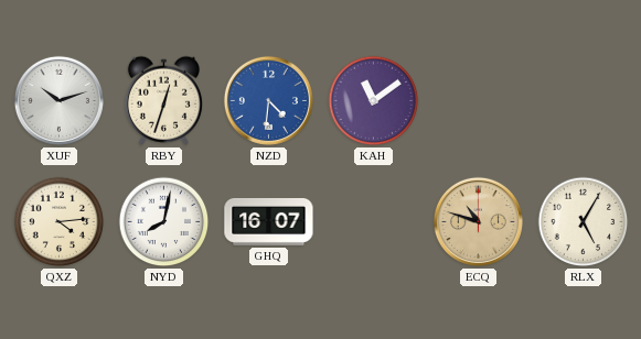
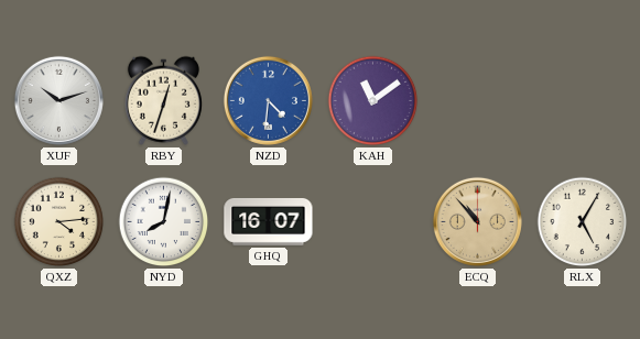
ECQ: 10:48 -> 10:53 (477, 221)
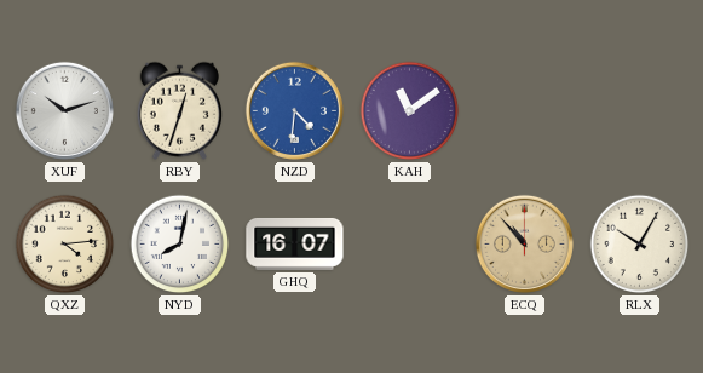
RLX: 5:05 -> 10:05 (640, 245)
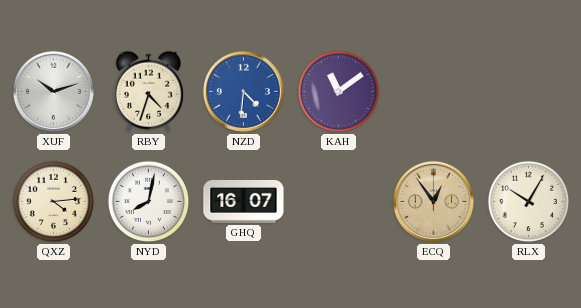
RBY: 12:33 -> 4:33 (148, 91)
ECQ: 10:53 -> 12:54 (433, 201)
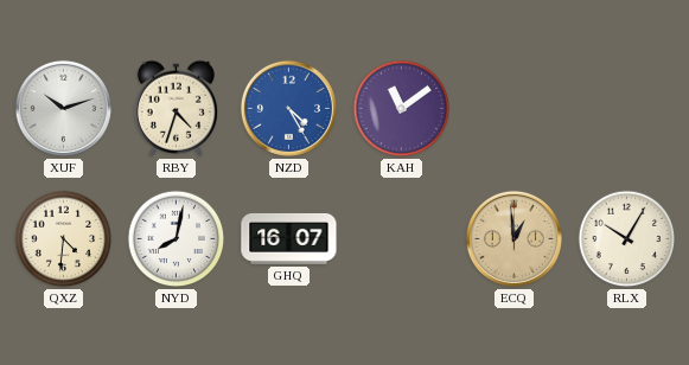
NZD: 4:31 -> 4:25 (288, 108)
QXZ: 4:14 -> 4:31 (64, 239)
ECQ: 12:54 -> 12:59 (513, 238)
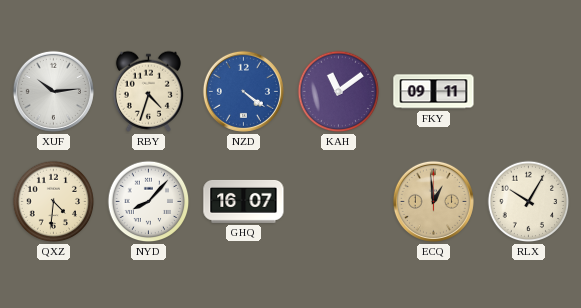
XUF: 10:12 -> 10:14 (53, 91)
NZD: 4:25 -> 4:21 (243, 91)
FKY: none -> 09:11 (434, 92)
NYD: 8:02 -> 8:07 (149, 202)
